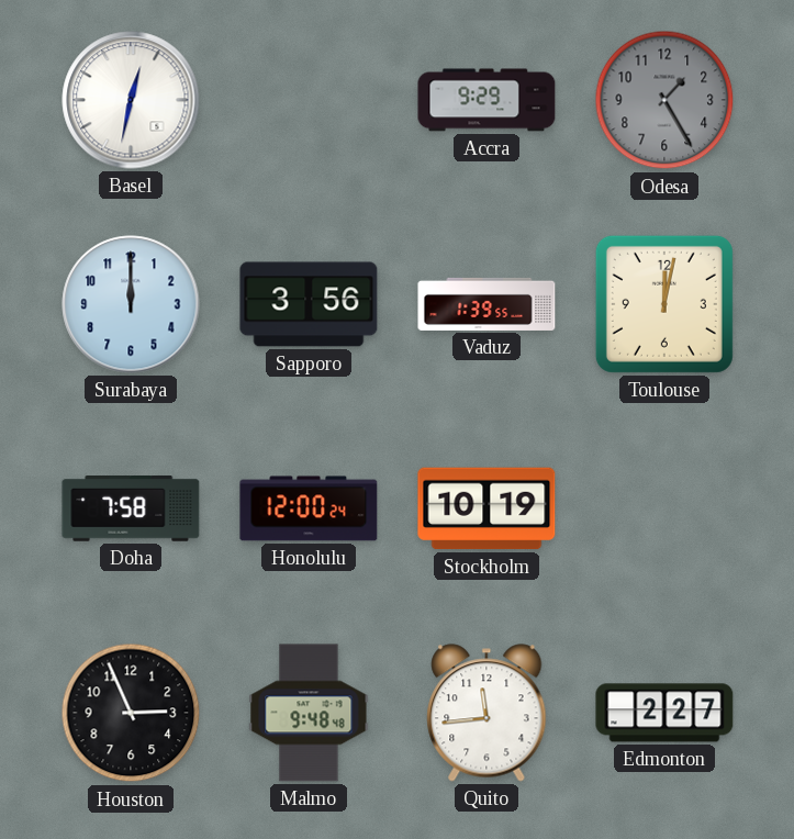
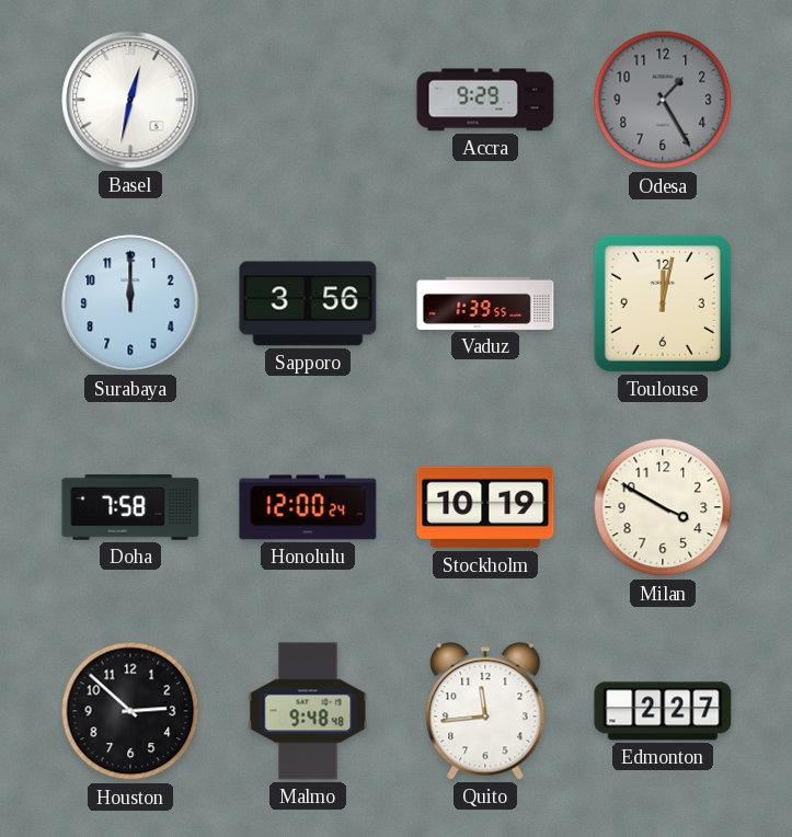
Milan: none -> 3:50 (663, 507)
Houston: 2:56 -> 2:52 (130, 711)
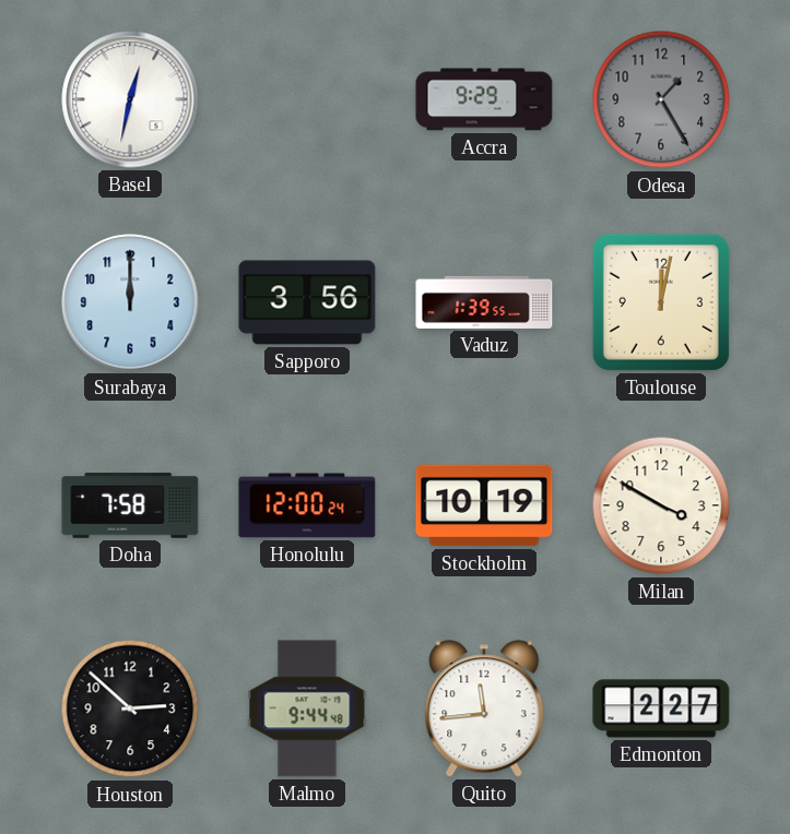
Malmo: 9:48 -> 9:44 (307, 708)
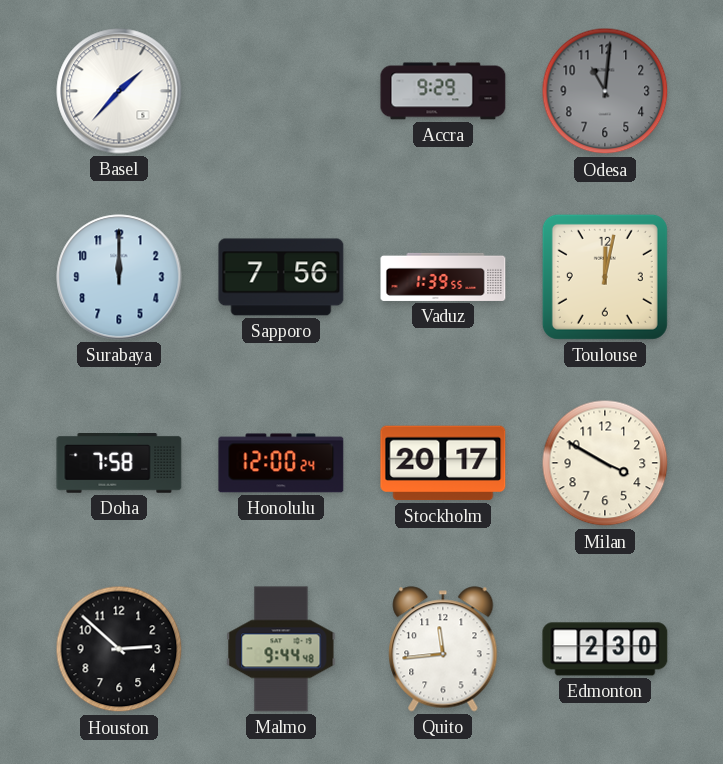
Basel: 12:32 -> 1:37 (119, 91)
Odesa: 1:25 -> 11:01 (605, 91)
Sapporo: 3:56 -> 7:56 (281, 277)
Stockholm: 10:19 -> 20:17 (443, 463)
Edmonton: 2:27 -> 2:30 (605, 649)
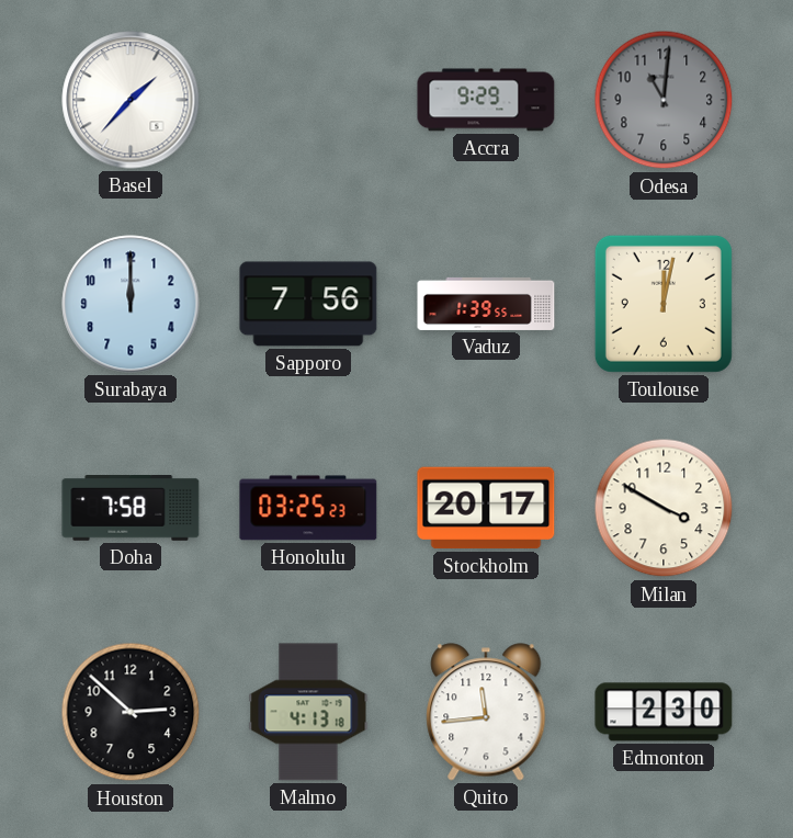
Honolulu: 12:00 -> 03:25 (308, 508)
Malmo: 9:44 -> 4:13 (308, 712)
